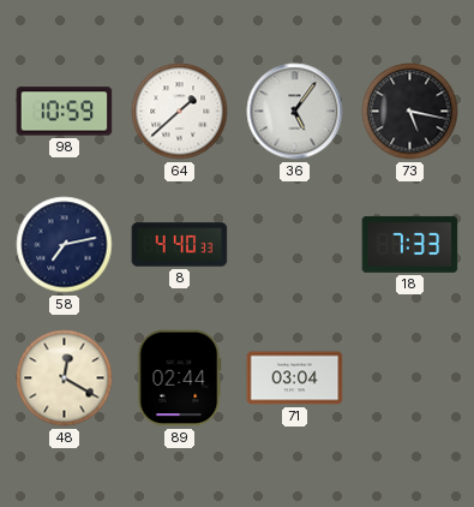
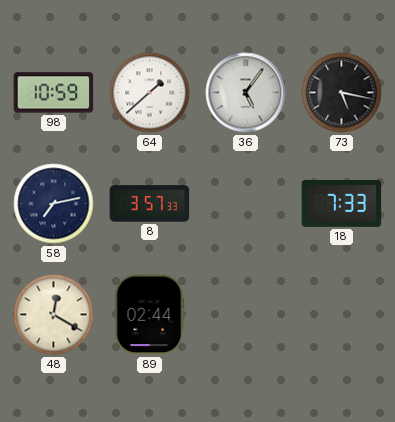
8: 4:40 -> 3:57 (150, 204)
71: 03:04 -> none (295, 378)
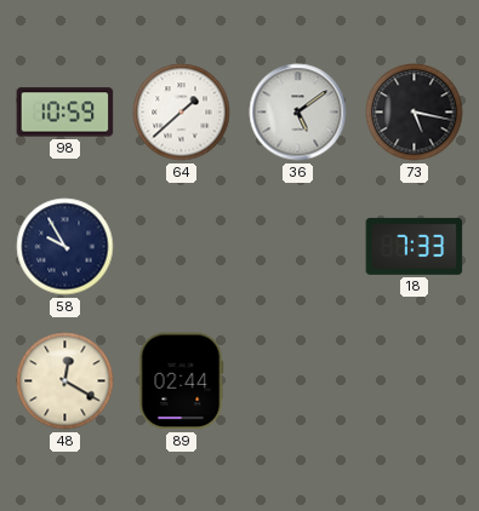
36: 5:06 -> 5:09 (298, 113)
58: 7:13 -> 9:55 (65, 247)
8: 3:57 -> none (150, 204)
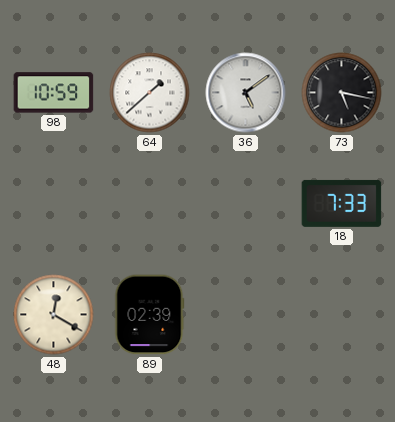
58: 9:55 -> none (65, 247)
89: 02:44 -> 02:39 (149, 315)
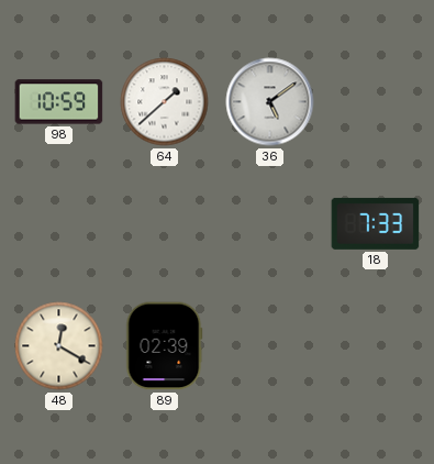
73: 5:17 -> none (342, 93)
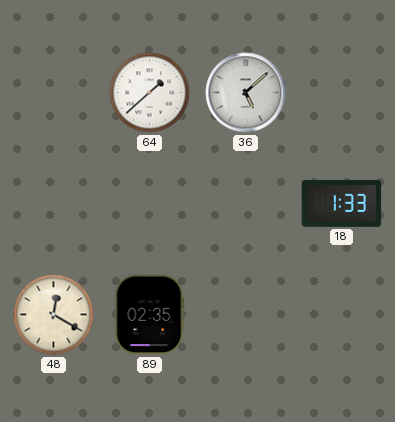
98: 10:59 -> none (59, 102)
36: 5:09 -> 5:08 (246, 93)
18: 7:33 -> 1:33 (342, 203)
89: 02:39 -> 02:35 (149, 315)
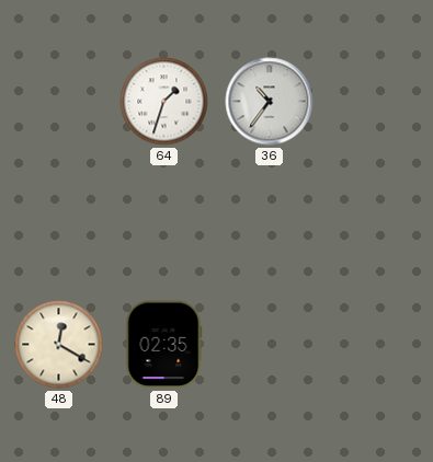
64: 1:38 -> 1:33 (164, 102)
36: 5:08 -> 10:36 (270, 102)
18: 1:33 -> none (342, 203)
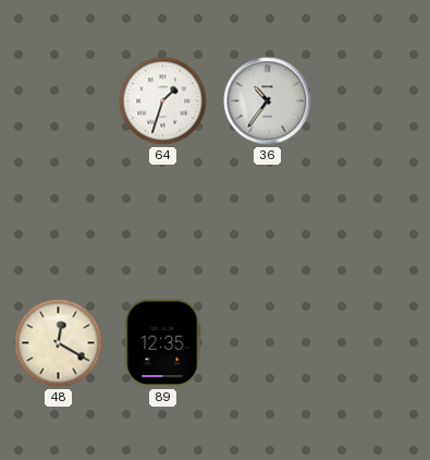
89: 02:35 -> 12:35 (162, 343)
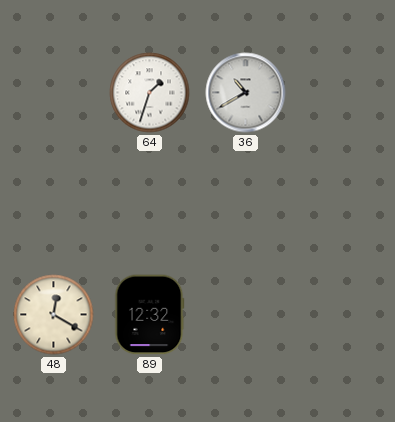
36: 10:36 -> 10:40 (246, 93)
89: 12:35 -> 12:32 (149, 315)
